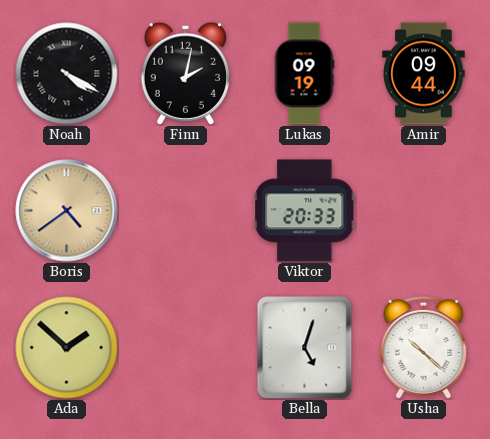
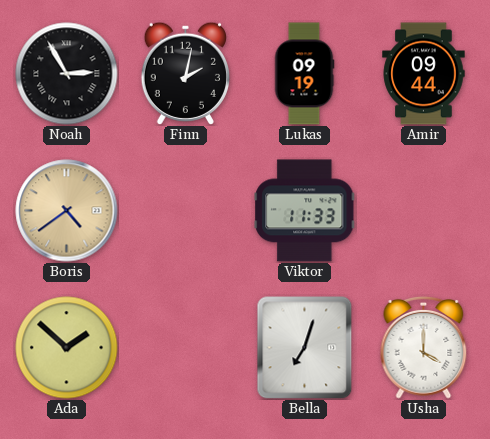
Noah: 4:20 -> 2:55 (67, 74)
Viktor: 20:33 -> 11:33 (305, 211)
Bella: 5:03 -> 7:03 (305, 348)
Usha: 10:22 -> 4:00 (424, 347)
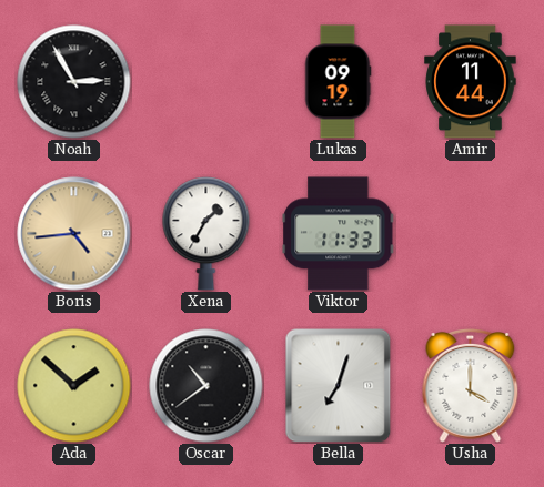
Finn: 2:02 -> none (185, 73)
Amir: 09:44 -> 11:44 (471, 82)
Boris: 4:39 -> 4:44 (74, 234)
Xena: none -> 1:35 (206, 234)
Oscar: none -> 10:39 (206, 386)
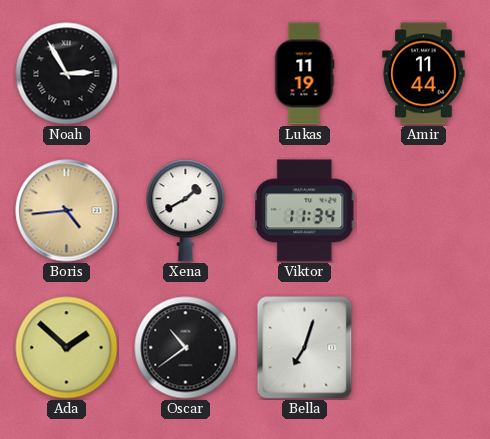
Lukas: 09:19 -> 11:19 (304, 74)
Xena: 1:35 -> 1:40 (186, 211)
Viktor: 11:33 -> 11:34 (305, 211)
Usha: 4:00 -> none (471, 385)
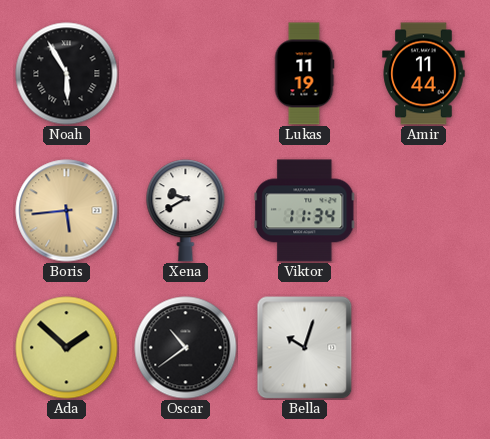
Noah: 2:55 -> 5:55 (67, 74)
Boris: 4:44 -> 5:44 (67, 211)
Xena: 1:40 -> 9:40 (186, 211)
Bella: 7:03 -> 10:03 (305, 348)
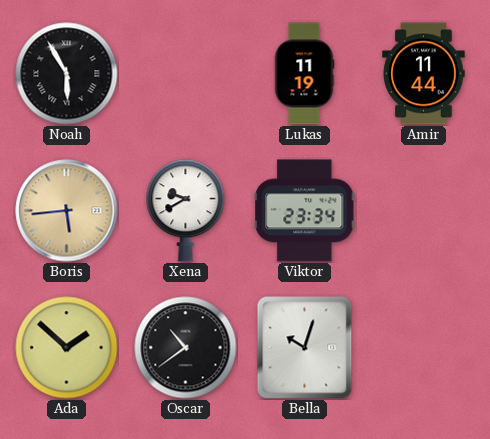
Viktor: 11:34 -> 23:34 (305, 211)
